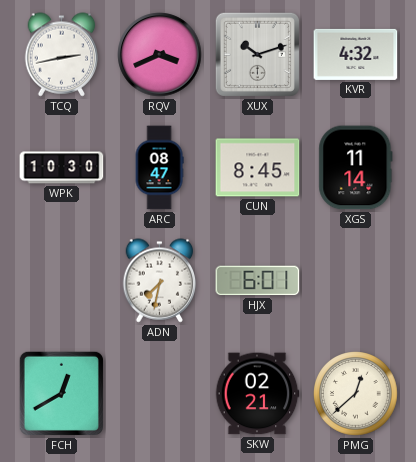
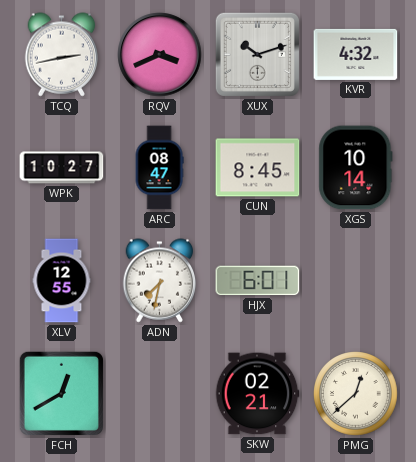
WPK: 10:30 -> 10:27 (62, 168)
XGS: 11:14 -> 10:14 (356, 168)
XLV: none -> 12:55 (62, 281)
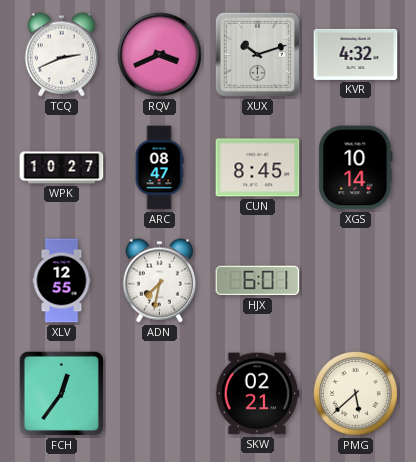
TCQ: 2:43 -> 2:41 (62, 55)
FCH: 12:40 -> 12:36 (61, 393)
PMG: 12:38 -> 5:38 (356, 394)
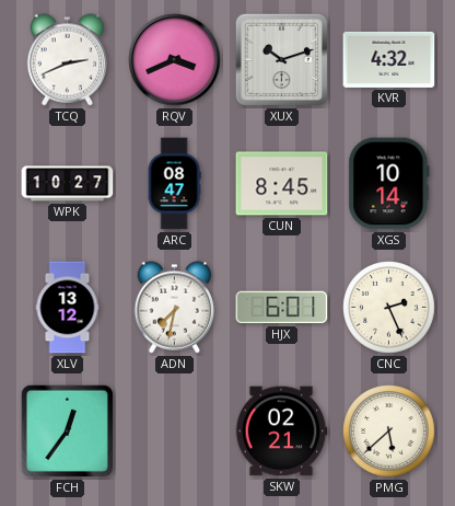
XLV: 12:55 -> 13:12 (68, 308)
CNC: none -> 2:26 (389, 308)
